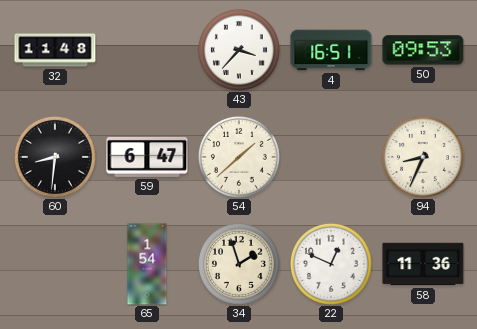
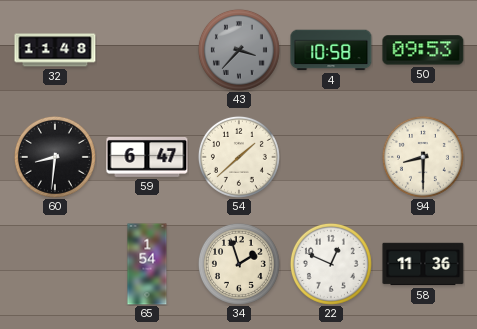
43 dial: white -> grey (239, 50)
4: 16:51 -> 10:58 (331, 50)
94: 8:34 -> 8:30 (423, 157)
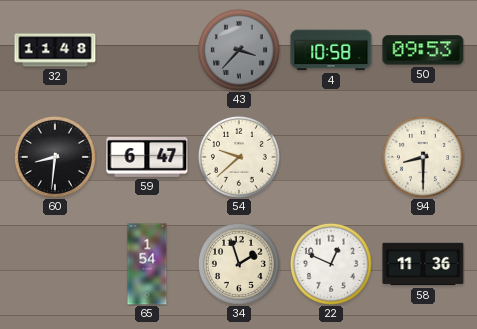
54: 1:38 -> 9:38 (239, 157)
